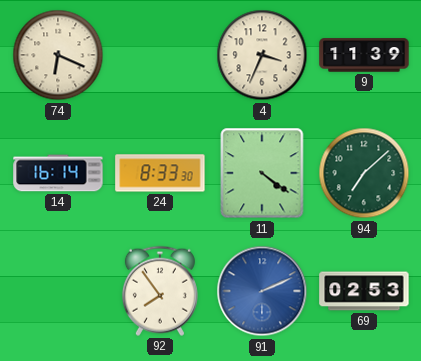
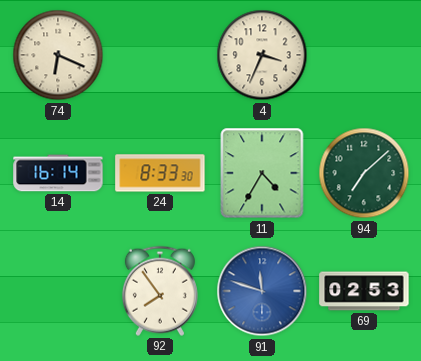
9: 11:39 -> none (364, 55)
11: 4:21 -> 4:35 (262, 173)
91: 2:11 -> 11:48 (262, 291)
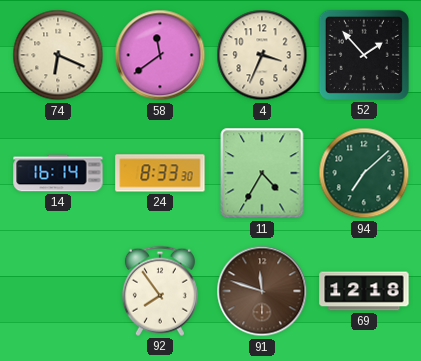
58: none -> 11:39 (160, 55)
52: none -> 1:53 (364, 55)
91 dial: blue -> brown (262, 291)
69: 02:53 -> 12:18 (364, 291)
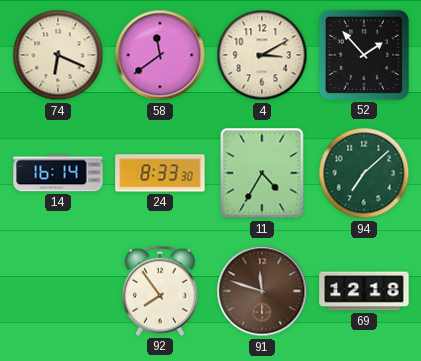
4: 3:34 -> 3:10 (262, 55)
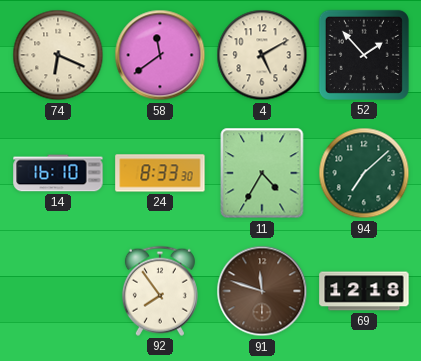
4: 3:10 -> 5:10 (262, 55)
14: 16:14 -> 16:10 (58, 173)
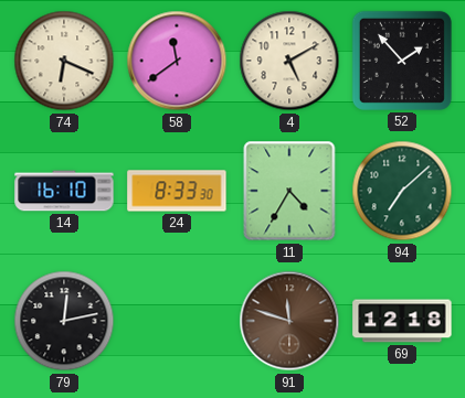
79: none -> 12:13 (64, 321)
92: 7:54 -> none (160, 291)
